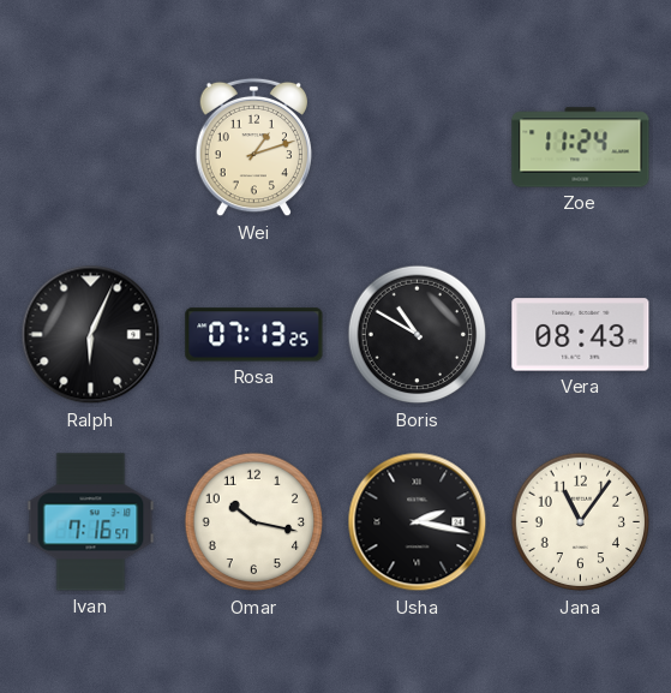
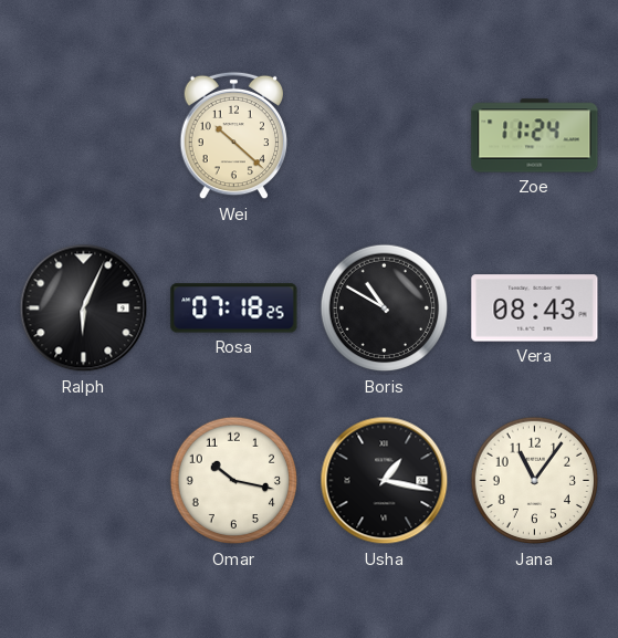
Wei: 1:12 -> 10:22 (234, 136)
Rosa: 07:13 -> 07:18 (234, 308)
Ivan: 7:16 -> none (91, 522)
Usha: 2:17 -> 1:17 (385, 481)
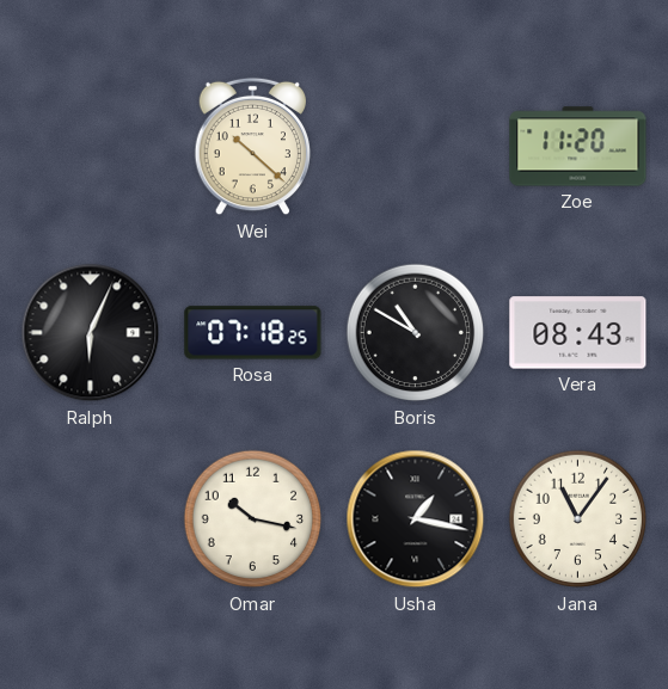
Zoe: 11:24 -> 11:20 (578, 147)
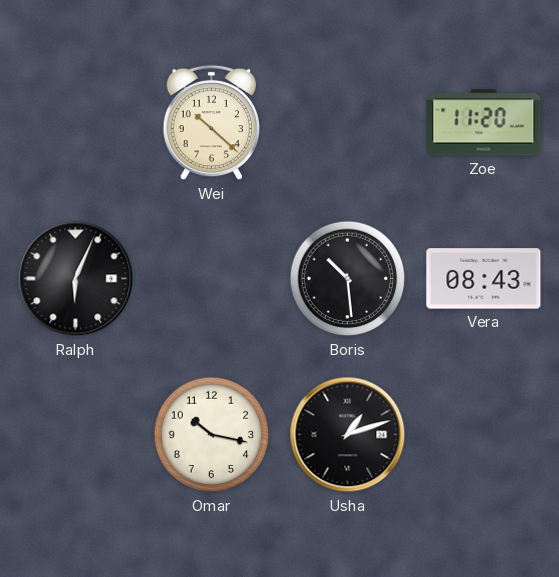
Rosa: 07:18 -> none (253, 333)
Boris: 10:50 -> 10:29 (348, 279)
Usha: 1:17 -> 1:12 (348, 435)
Jana: 11:06 -> none (578, 519)
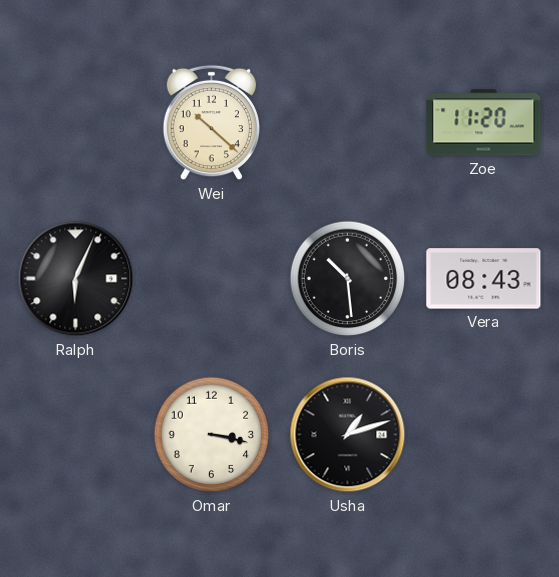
Omar: 10:17 -> 3:17 (212, 435)
